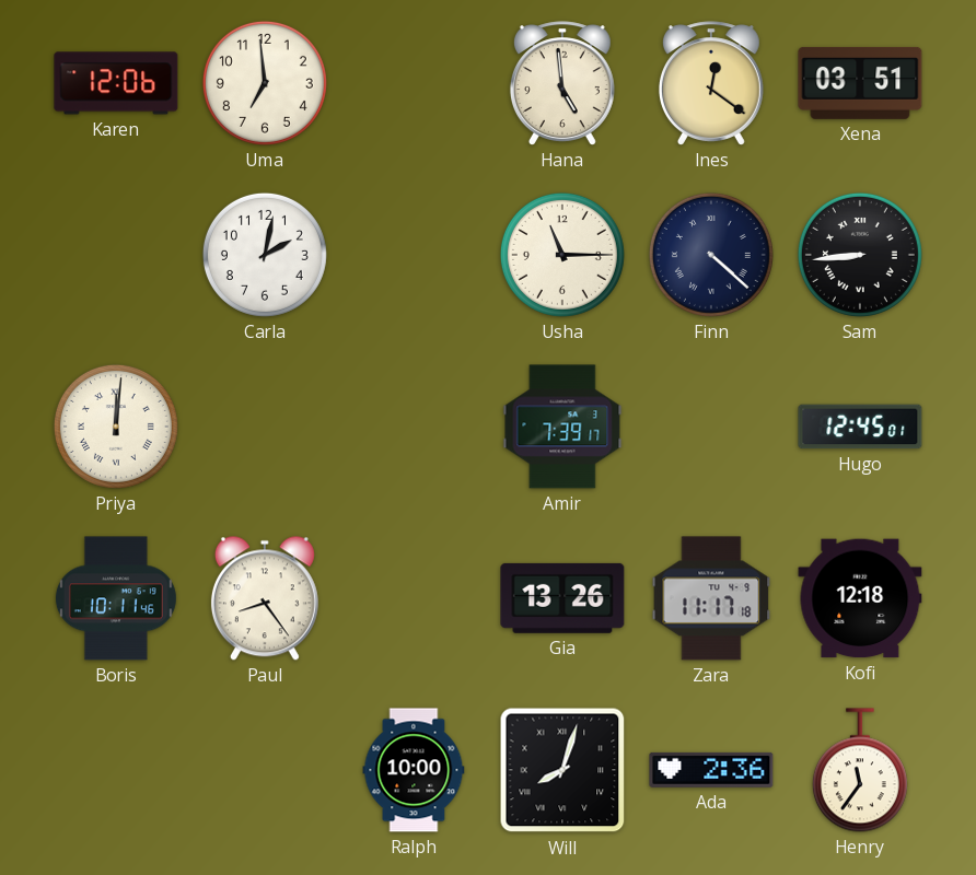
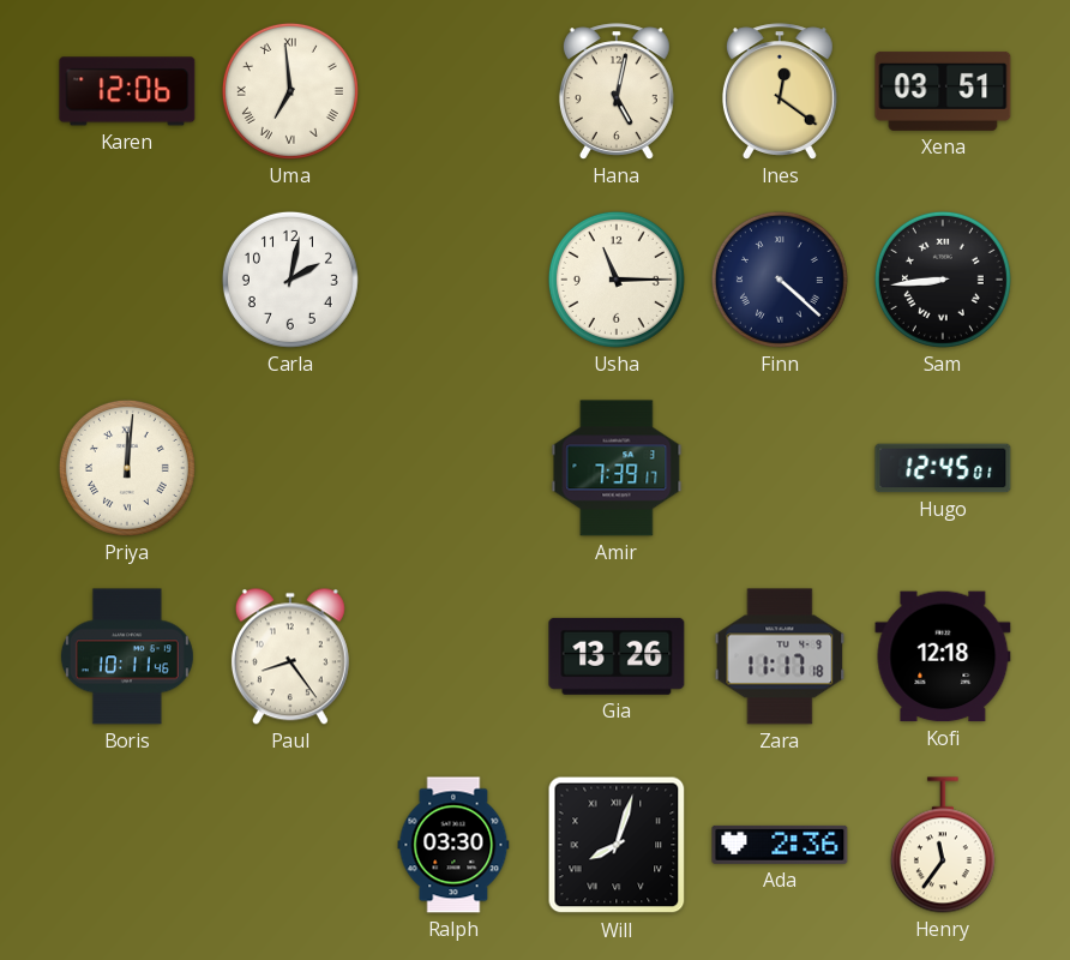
Uma numerals: Arabic -> Roman (290, 91)
Hana: 4:59 -> 5:02 (617, 91)
Ralph: 10:00 -> 03:30 (453, 845)
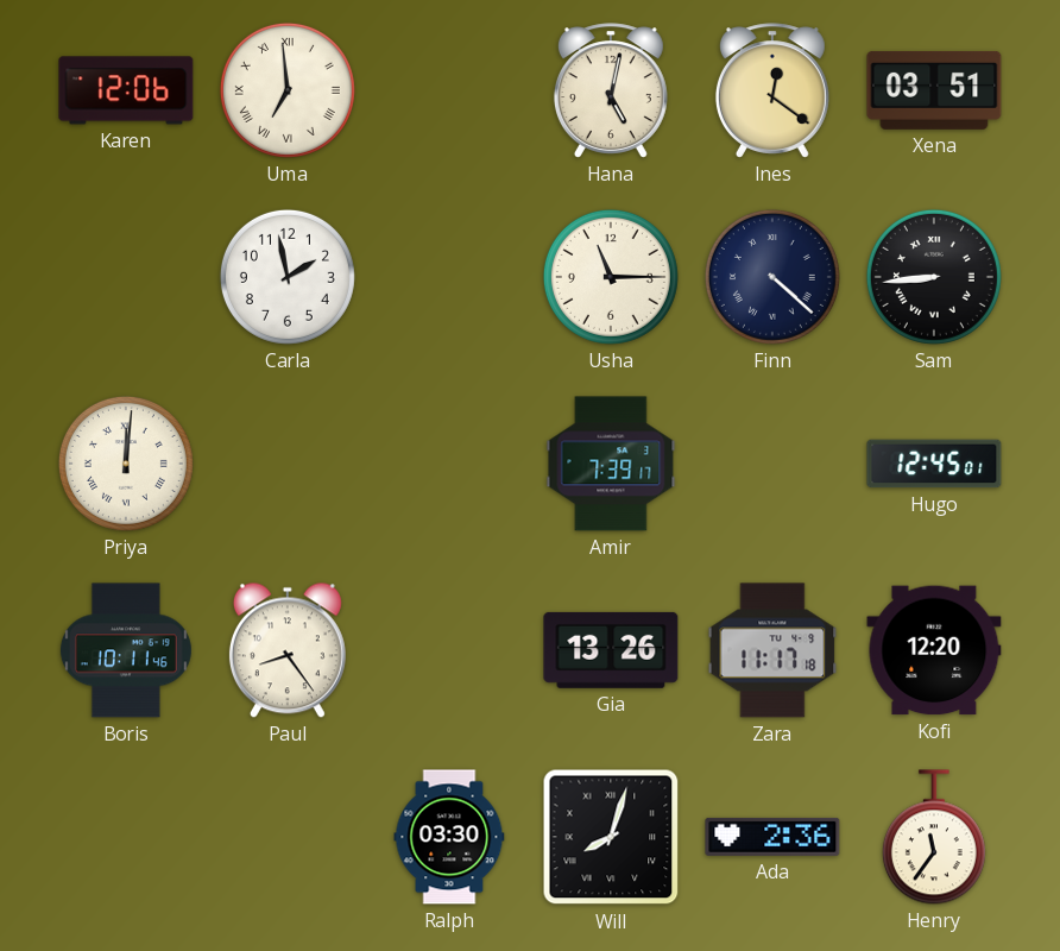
Carla: 2:02 -> 1:58 (288, 277)
Kofi: 12:18 -> 12:20 (934, 650)
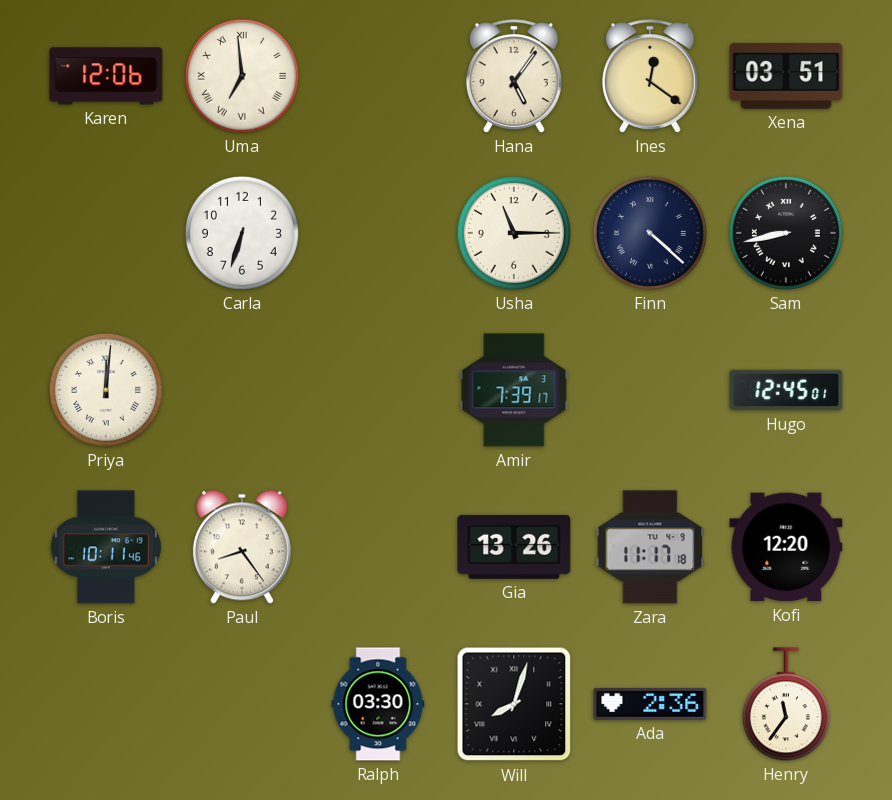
Hana: 5:02 -> 5:06 (514, 76)
Carla: 1:58 -> 6:33 (242, 233)
Sam: 8:44 -> 8:43 (786, 233)
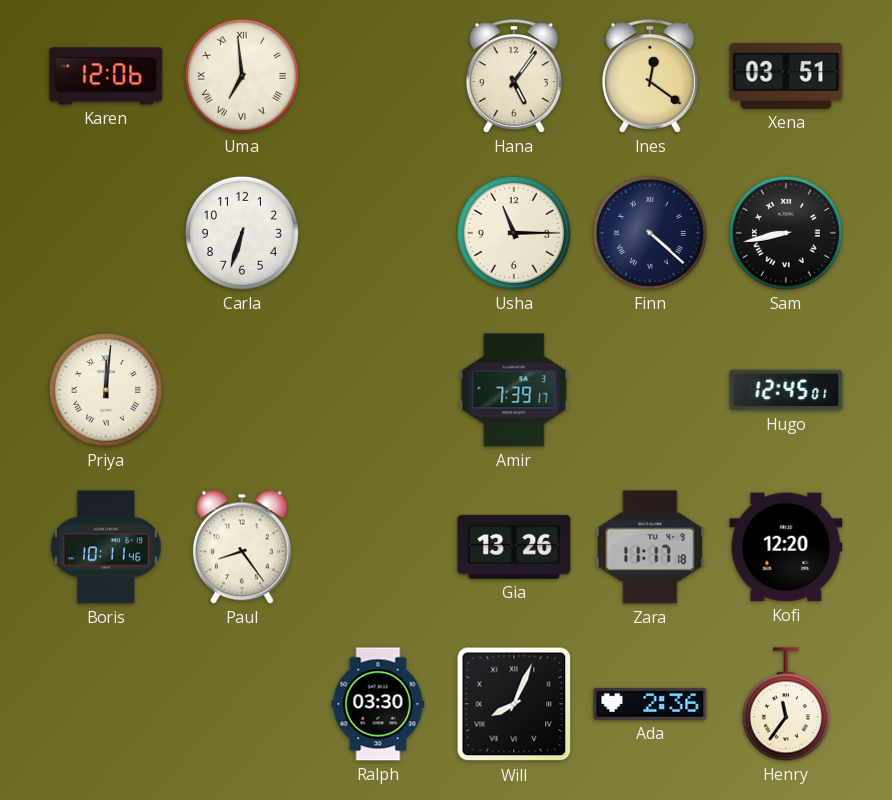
Will: 8:03 -> 8:04 (514, 704)
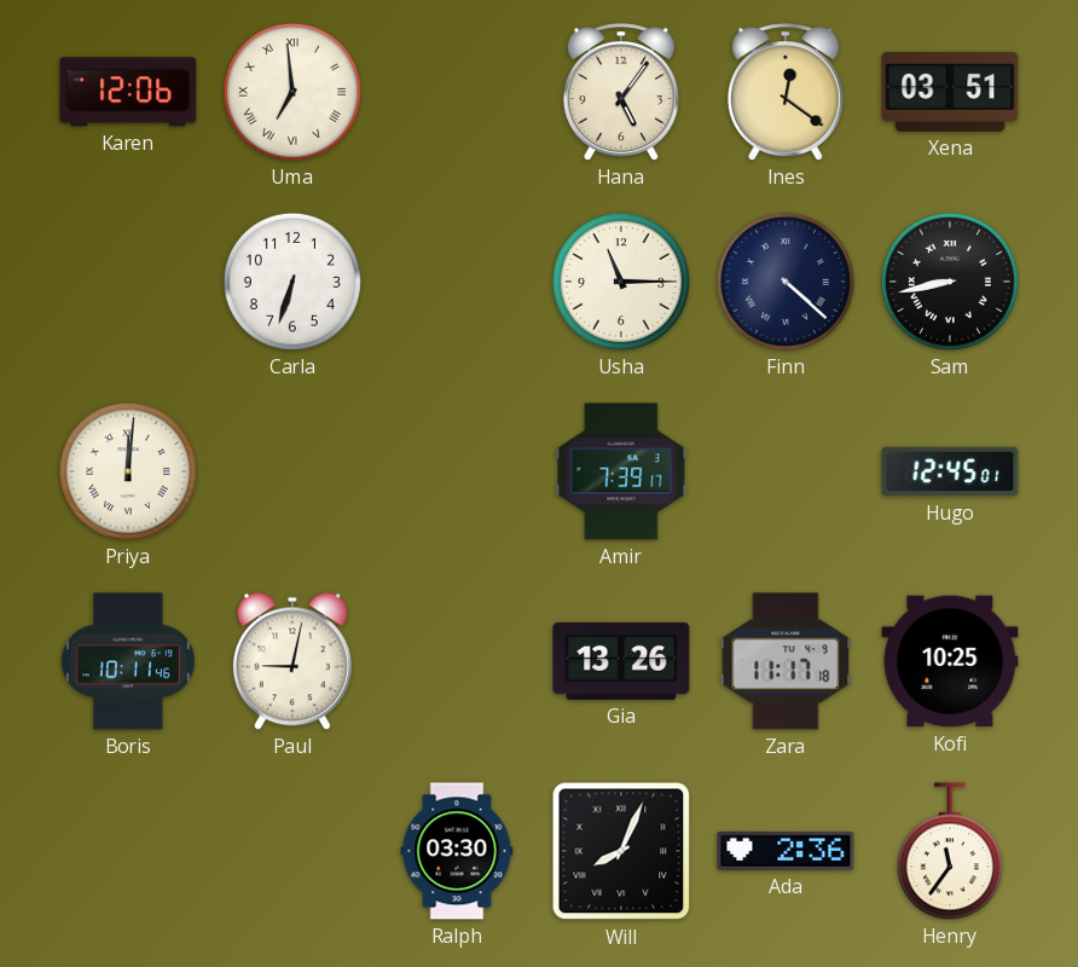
Paul: 8:24 -> 9:02 (292, 661)
Kofi: 12:20 -> 10:25 (950, 661)
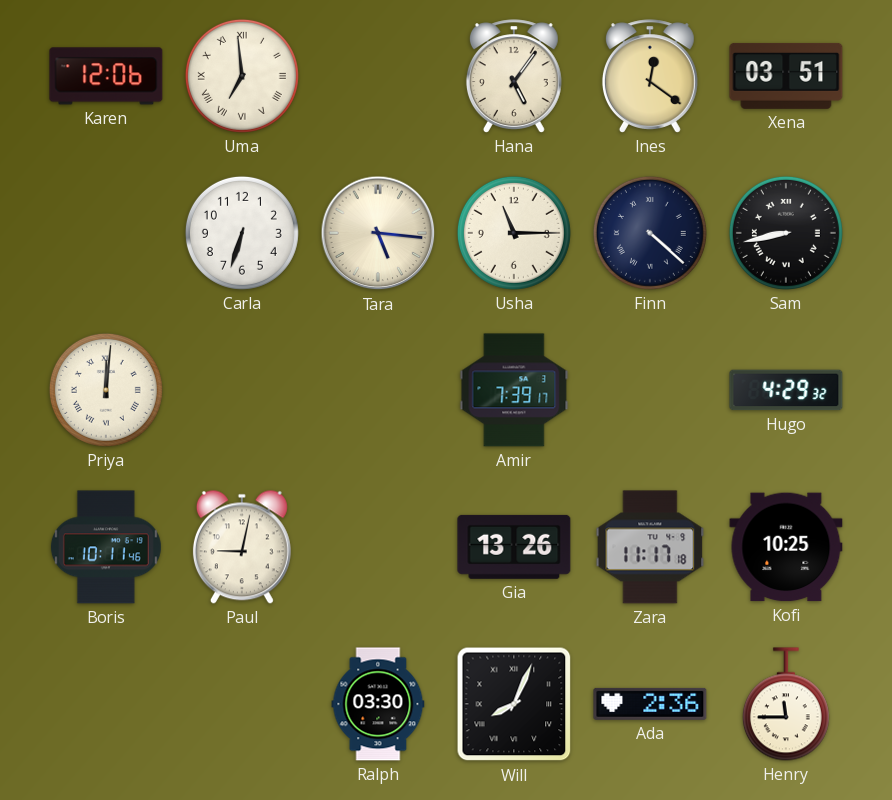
Tara: none -> 5:16 (378, 233)
Hugo: 12:45 -> 4:29 (786, 390)
Henry: 11:36 -> 11:45 (786, 704)
